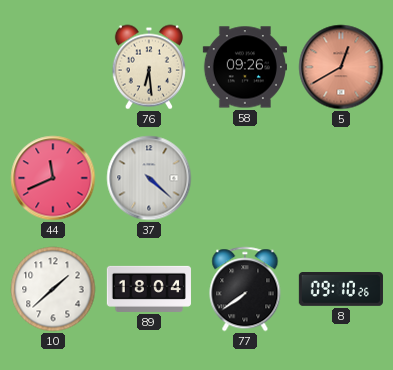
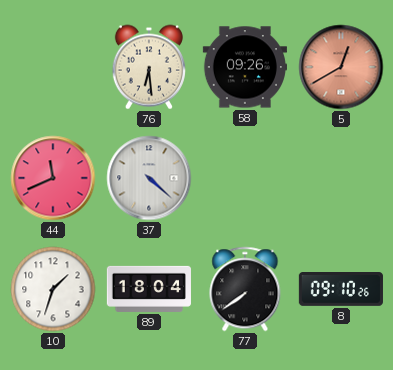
10: 1:38 -> 1:33 (53, 289)
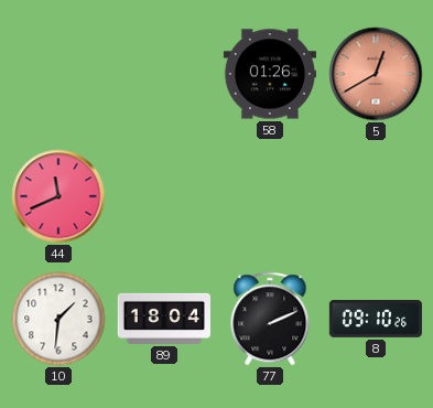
76: 6:29 -> none (149, 67)
58: 09:26 -> 01:26 (270, 74)
37: 4:22 -> none (149, 178)
10: 1:33 -> 1:31 (58, 319)
77: 7:39 -> 2:11 (270, 319)
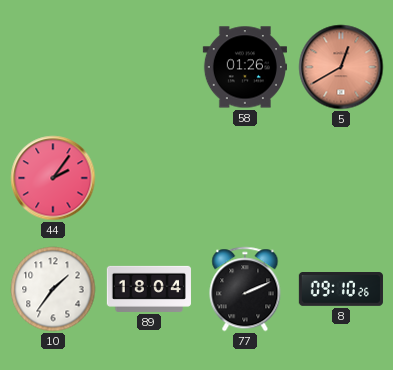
44: 11:41 -> 2:06 (53, 178)
10: 1:31 -> 1:36 (53, 289)
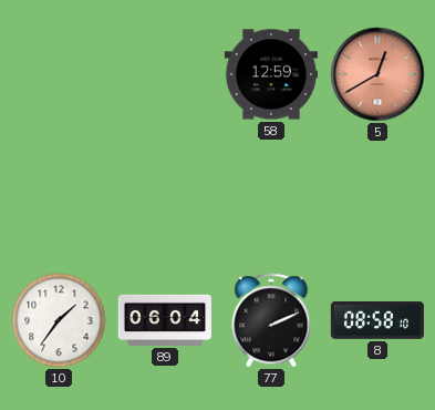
58: 01:26 -> 12:59 (271, 74)
44: 2:06 -> none (53, 178)
89: 18:04 -> 06:04 (164, 320)
8: 09:10 -> 08:58 (376, 321)
